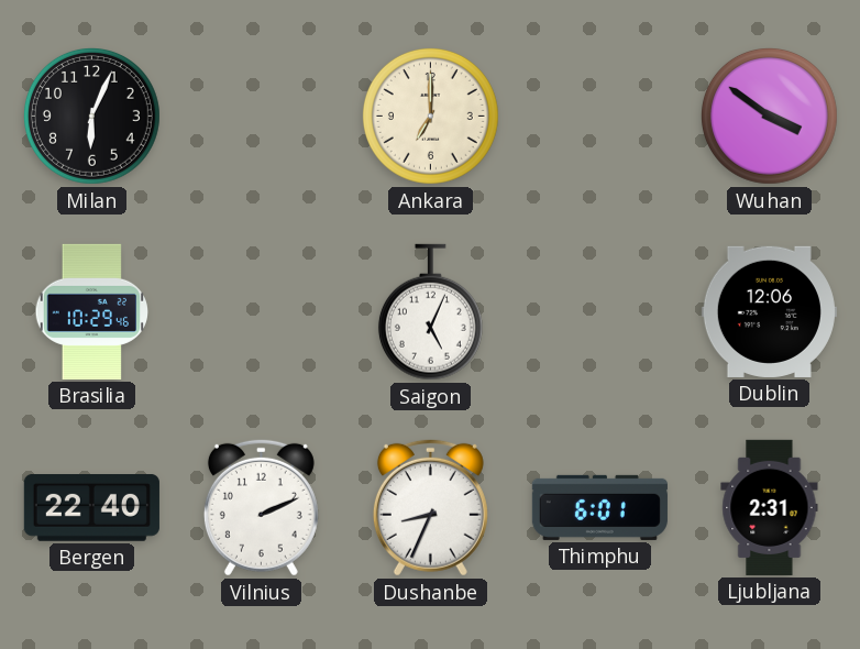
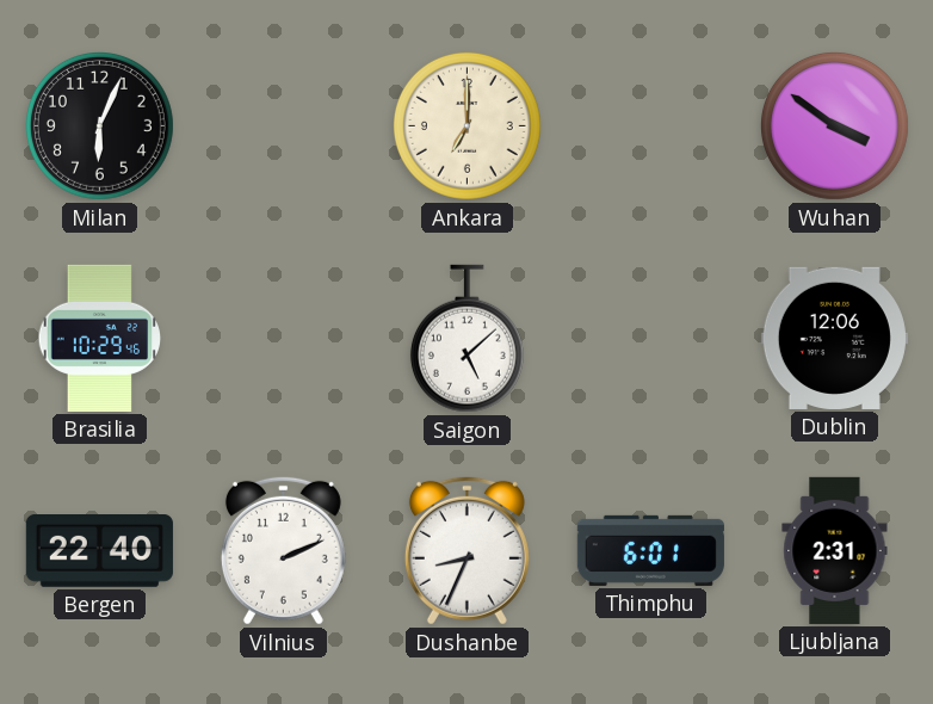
Saigon: 5:04 -> 5:08 (466, 339)
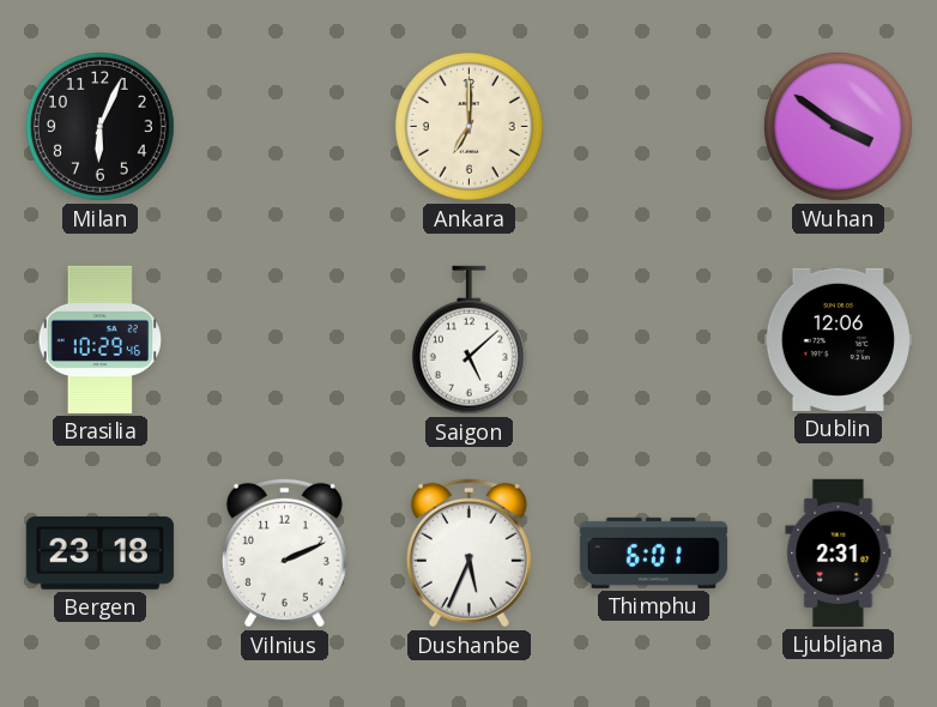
Bergen: 22:40 -> 23:18 (99, 554)
Dushanbe: 8:34 -> 5:34 (468, 552)
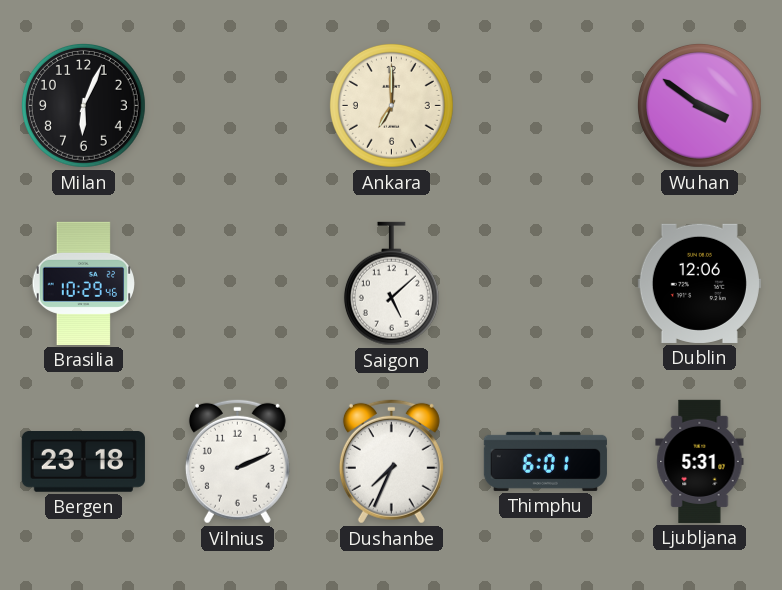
Dushanbe: 5:34 -> 7:34 (391, 461)
Ljubljana: 2:31 -> 5:31 (700, 461)
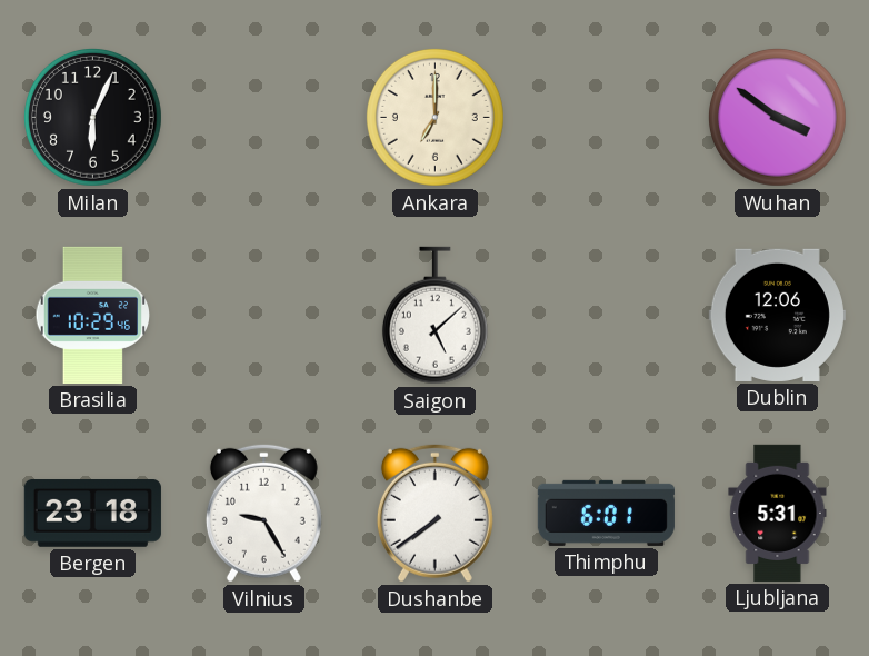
Vilnius: 2:11 -> 9:25 (263, 513)
Dushanbe: 7:34 -> 7:39 (434, 513)
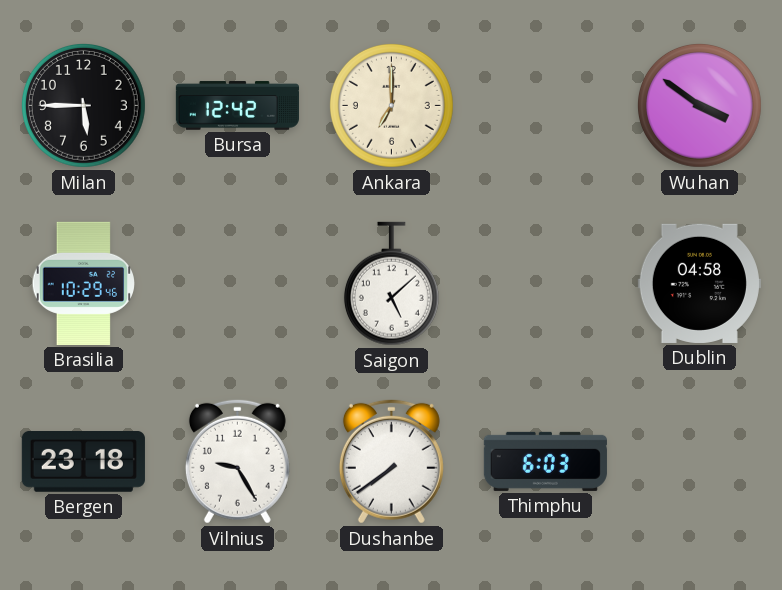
Milan: 6:04 -> 5:45 (83, 105)
Bursa: none -> 12:42 (237, 106)
Dublin: 12:06 -> 04:58 (699, 283)
Thimphu: 6:01 -> 6:03 (545, 461)
Ljubljana: 5:31 -> none (778, 513)
